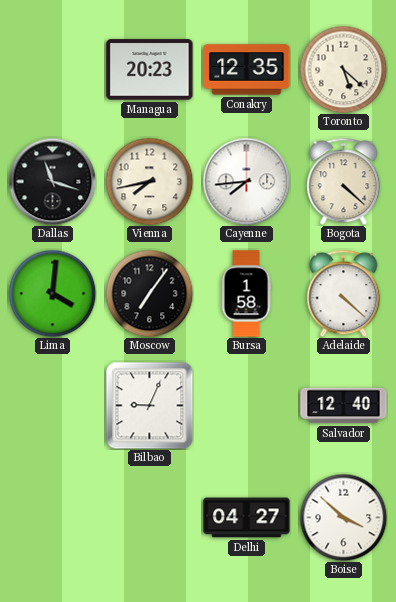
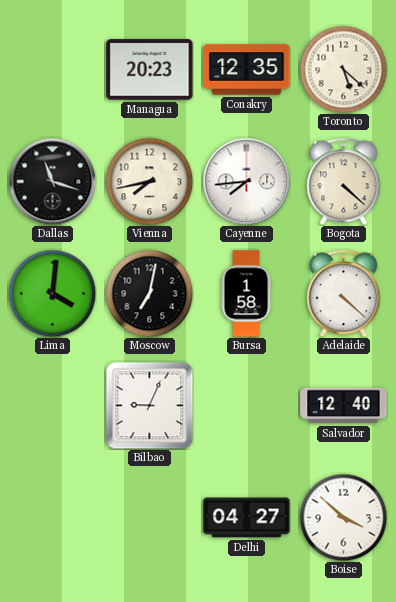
Moscow: 7:06 -> 7:02 (149, 293)
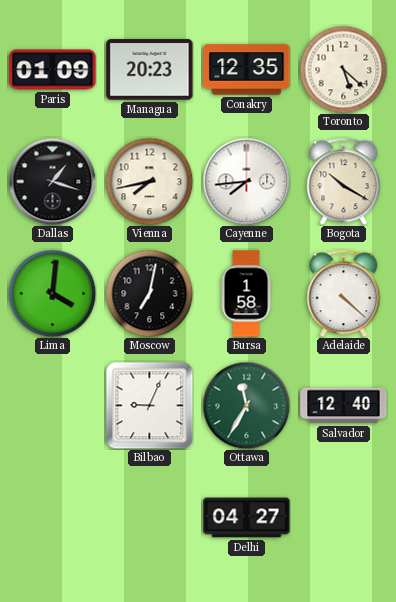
Paris: none -> 01:09 (53, 70)
Dallas: 11:18 -> 1:18 (52, 181)
Bogota: 4:22 -> 10:20 (344, 181)
Ottawa: none -> 11:35 (246, 405)
Boise: 3:52 -> none (343, 517)
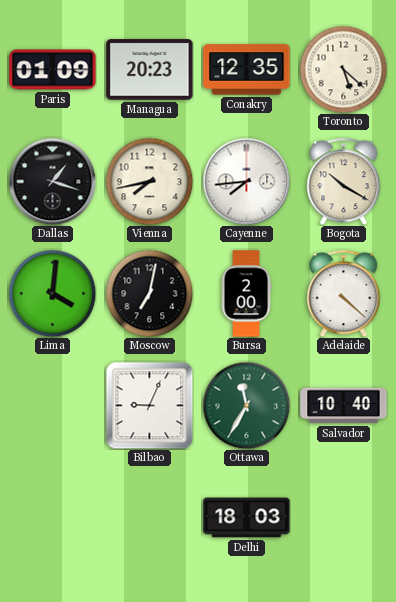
Bursa: 1:58 -> 2:00 (246, 294)
Salvador: 12:40 -> 10:40 (344, 406)
Delhi: 04:27 -> 18:03 (247, 518)
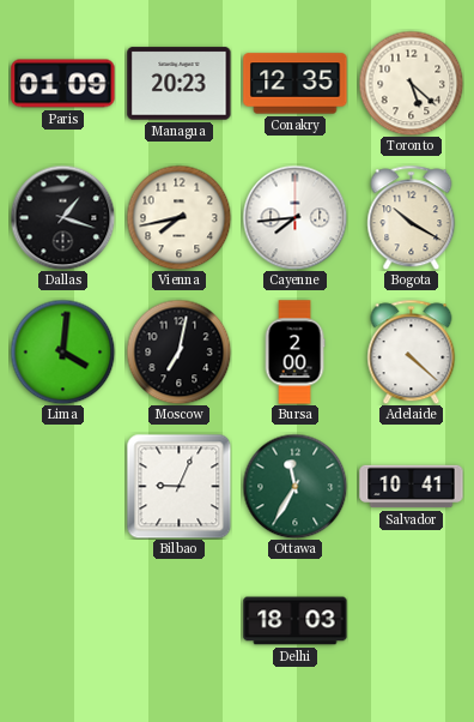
Salvador: 10:40 -> 10:41 (412, 487)
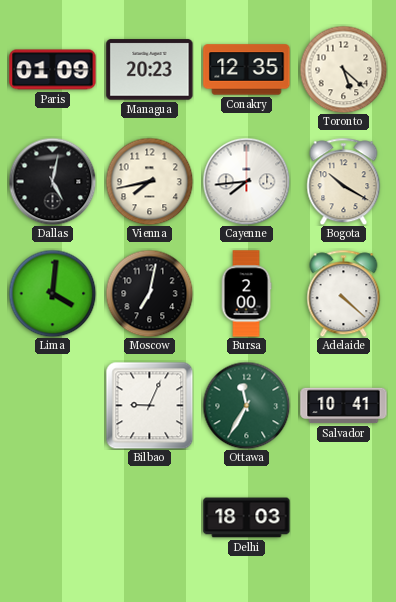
Dallas: 1:18 -> 5:02 (52, 181)
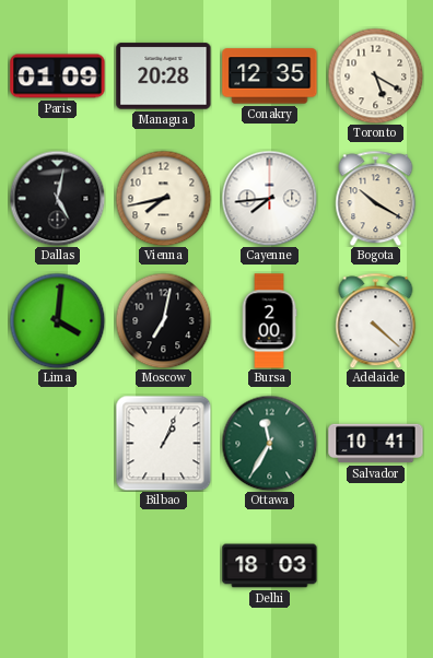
Managua: 20:23 -> 20:28 (164, 77)
Toronto: 5:22 -> 5:20 (375, 75)
Bilbao: 9:04 -> 1:04 (163, 443)
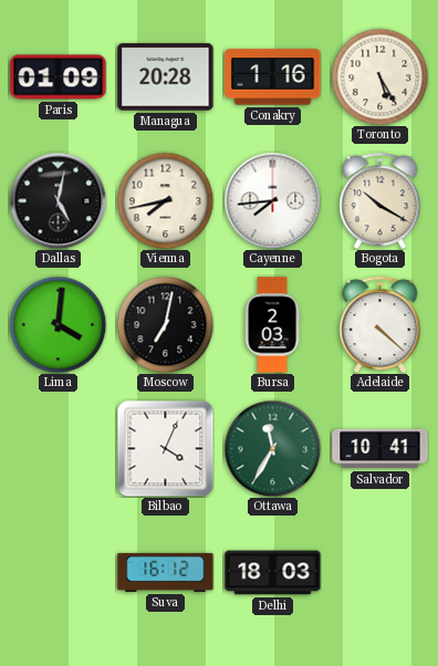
Conakry: 12:35 -> 1:16 (273, 77)
Toronto: 5:20 -> 5:25 (379, 76)
Bursa: 2:00 -> 2:03 (272, 325)
Bilbao: 1:04 -> 4:04 (165, 448)
Suva: none -> 16:12 (166, 572)
